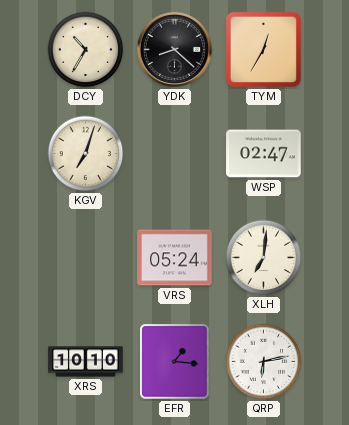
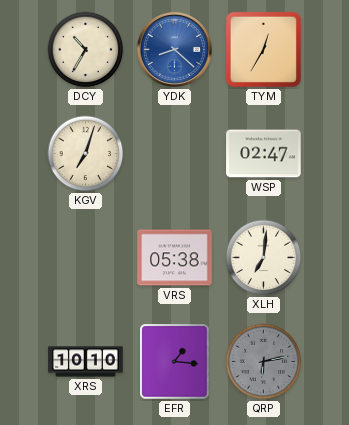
YDK dial: black -> blue (174, 49)
VRS: 05:24 -> 05:38 (175, 258)
QRP dial: white -> grey (264, 362)
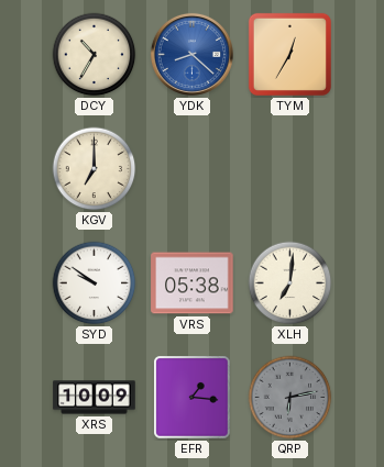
KGV: 7:03 -> 7:00 (95, 169)
WSP: 02:47 -> none (264, 154)
SYD: none -> 9:51 (95, 283)
XRS: 10:10 -> 10:09 (95, 398)
